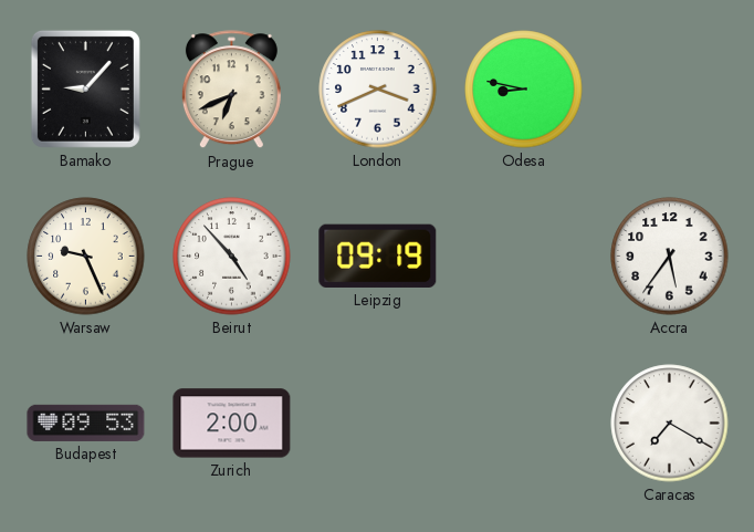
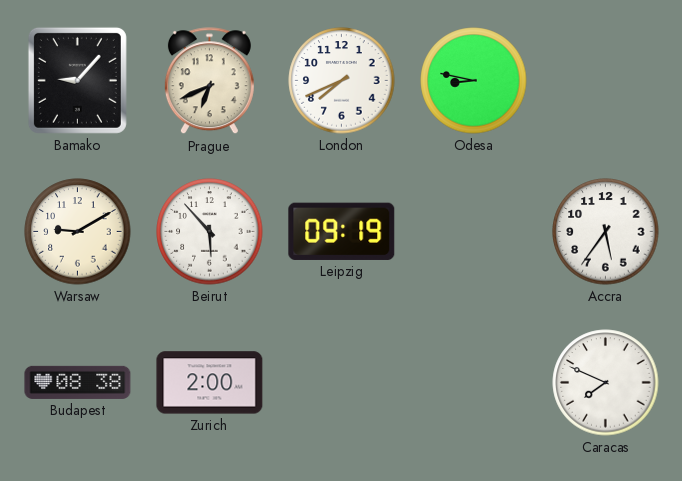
London: 3:41 -> 7:41 (342, 81)
Warsaw: 9:26 -> 9:10 (78, 232)
Beirut: 4:53 -> 5:53 (210, 232)
Budapest: 09:53 -> 08:38 (78, 382)
Caracas: 7:20 -> 7:49 (606, 383)
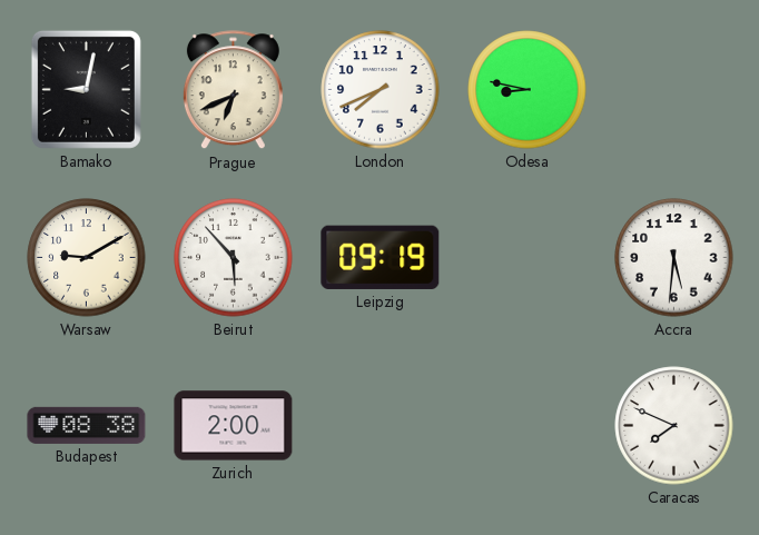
Bamako: 9:07 -> 9:02 (86, 89)
Accra: 5:36 -> 5:31 (674, 258)
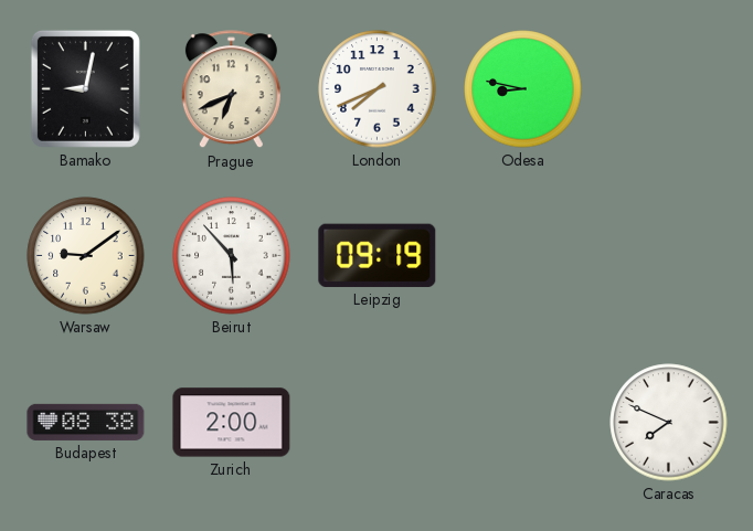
Warsaw: 9:10 -> 9:09 (86, 256)
Accra: 5:31 -> none (674, 258)
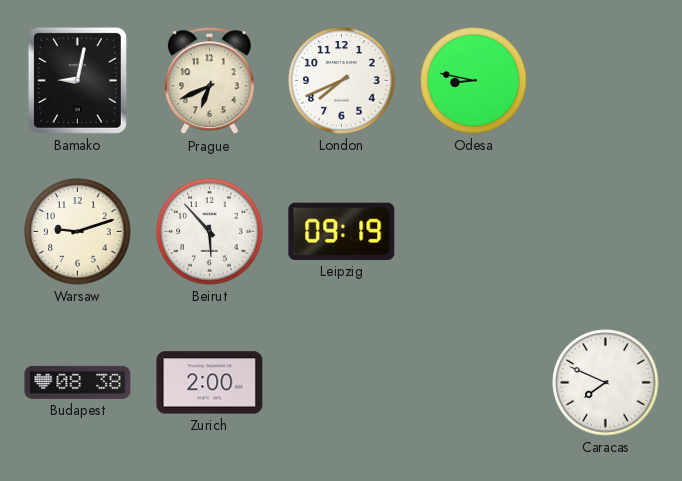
Warsaw: 9:09 -> 9:12 (78, 232)
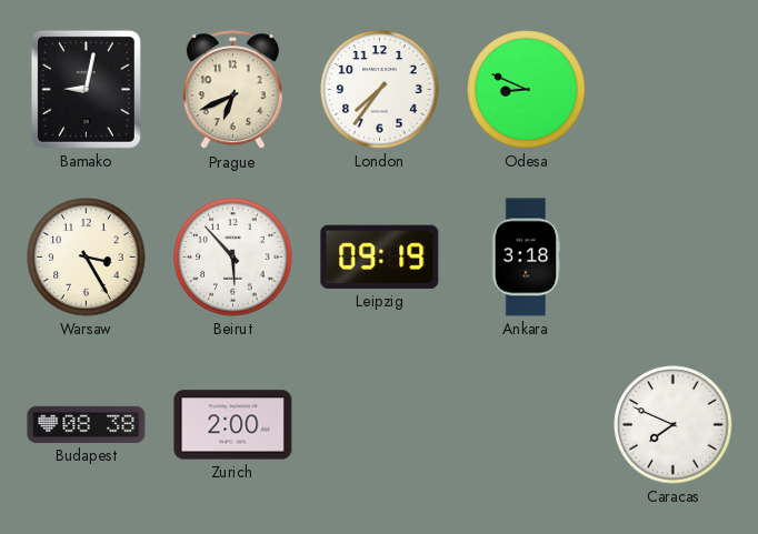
London: 7:41 -> 7:36 (380, 90)
Odesa: 8:47 -> 8:49 (527, 90)
Warsaw: 9:12 -> 3:25 (87, 258)
Ankara: none -> 3:18 (526, 258)
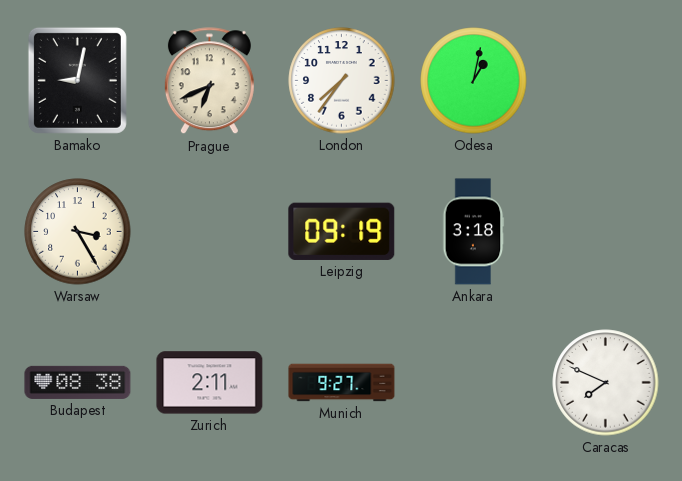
Odesa: 8:49 -> 1:02 (474, 81)
Beirut: 5:53 -> none (233, 258)
Zurich: 2:00 -> 2:11 (210, 383)
Munich: none -> 9:27 (342, 383)
